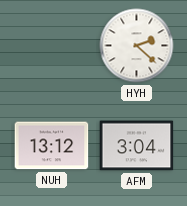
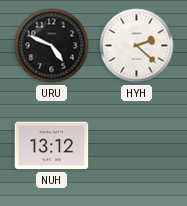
URU: none -> 4:49 (52, 46)
AFM: 3:04 -> none (137, 146)
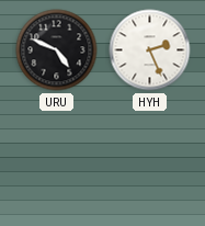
HYH: 2:22 -> 2:26 (150, 50)
NUH: 13:12 -> none (52, 146)
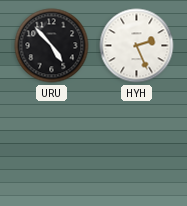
URU: 4:49 -> 4:53 (52, 46)
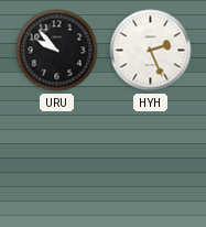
URU: 4:53 -> 9:53 (57, 51)
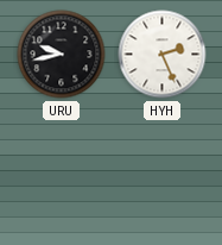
URU: 9:53 -> 9:43 (62, 55)
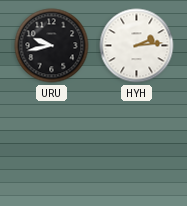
HYH: 2:26 -> 2:14 (137, 46)
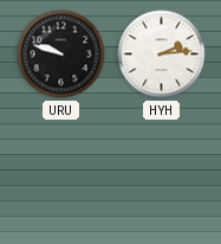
URU: 9:43 -> 9:48 (61, 54)
